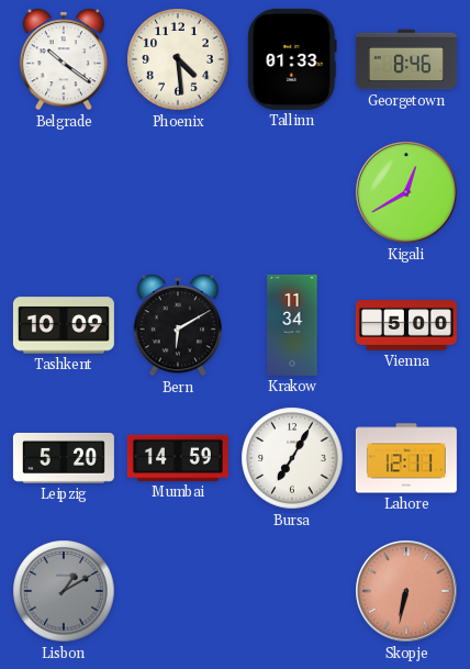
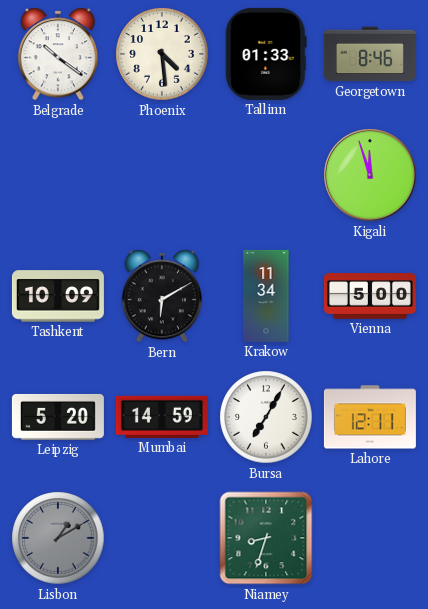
Kigali: 12:40 -> 11:57 (370, 175)
Niamey: none -> 8:33 (266, 538)
Skopje: 6:32 -> none (406, 591)
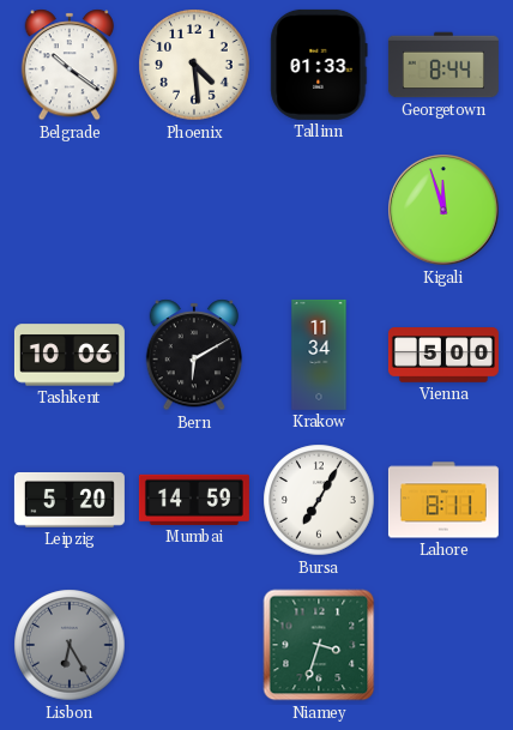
Georgetown: 8:46 -> 8:44 (443, 65)
Tashkent: 10:09 -> 10:06 (70, 355)
Lahore: 12:11 -> 8:11 (443, 500)
Lisbon: 1:10 -> 6:25 (70, 645)
Niamey: 8:33 -> 3:33 (319, 645)
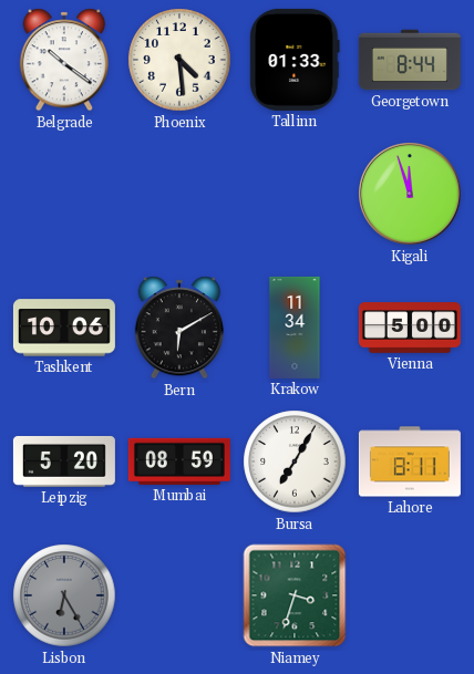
Mumbai: 14:59 -> 08:59 (179, 462)
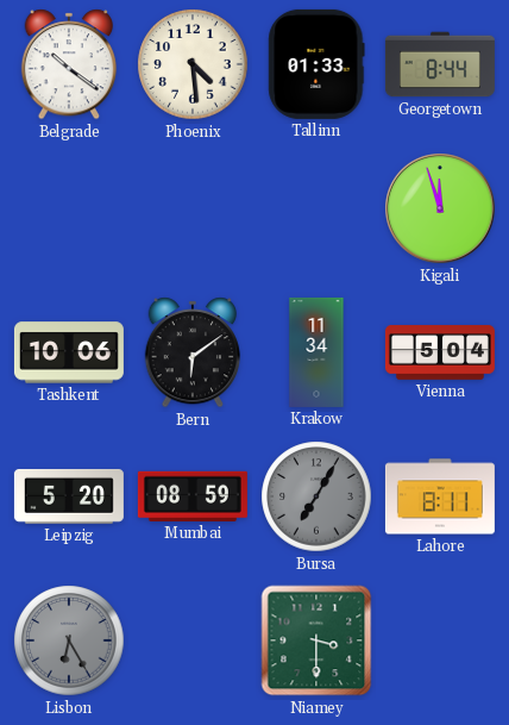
Bern: 6:10 -> 6:09 (193, 352)
Vienna: 5:00 -> 5:04 (440, 352)
Bursa dial: white -> grey (316, 496)
Niamey: 3:33 -> 3:30 (316, 640)
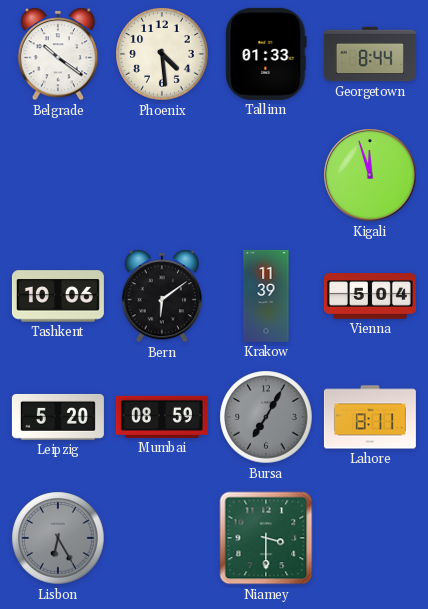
Krakow: 11:34 -> 11:39 (266, 296)
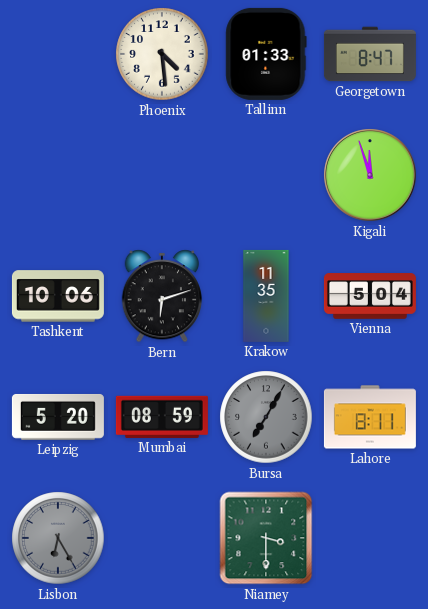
Belgrade: 10:21 -> none (58, 54)
Georgetown: 8:44 -> 8:47 (370, 54)
Bern: 6:09 -> 6:12 (162, 296)
Krakow: 11:39 -> 11:35 (266, 296)
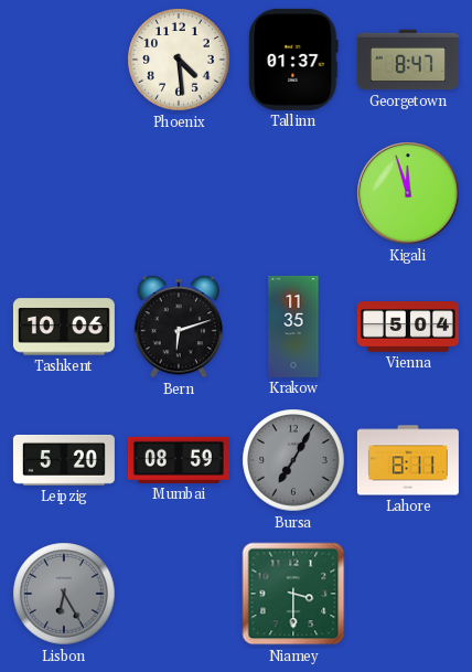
Tallinn: 01:33 -> 01:37 (293, 60)
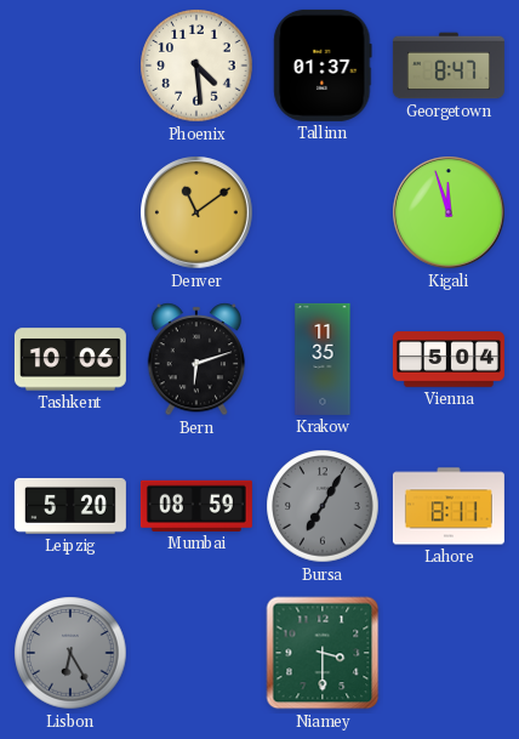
Denver: none -> 11:09 (196, 212)
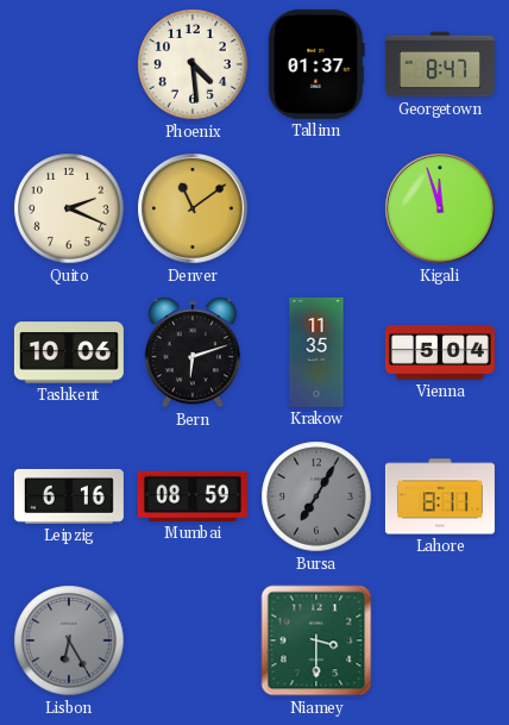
Quito: none -> 2:19 (69, 208)
Leipzig: 5:20 -> 6:16 (69, 496)
